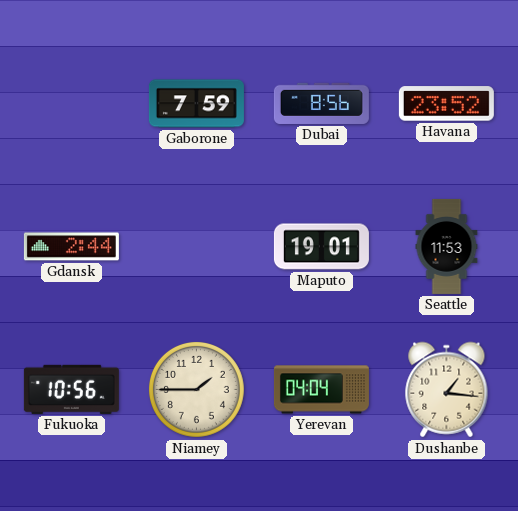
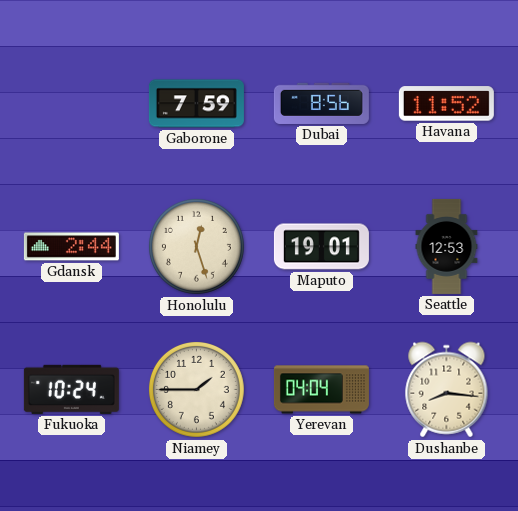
Havana: 23:52 -> 11:52 (446, 104)
Honolulu: none -> 12:27 (196, 246)
Seattle: 11:53 -> 12:53 (447, 246)
Fukuoka: 10:56 -> 10:24 (71, 389)
Dushanbe: 1:16 -> 8:16 (447, 390)
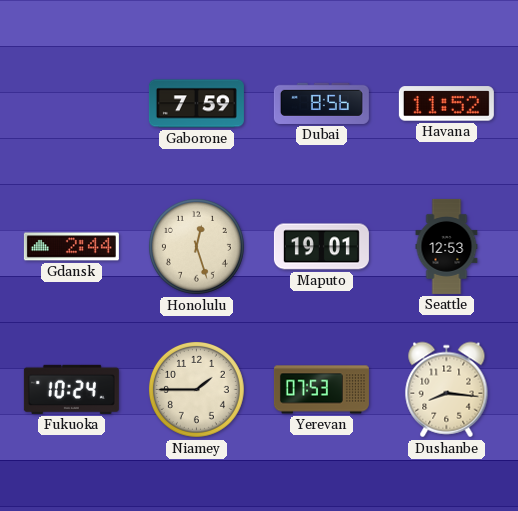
Yerevan: 04:04 -> 07:53 (321, 390)
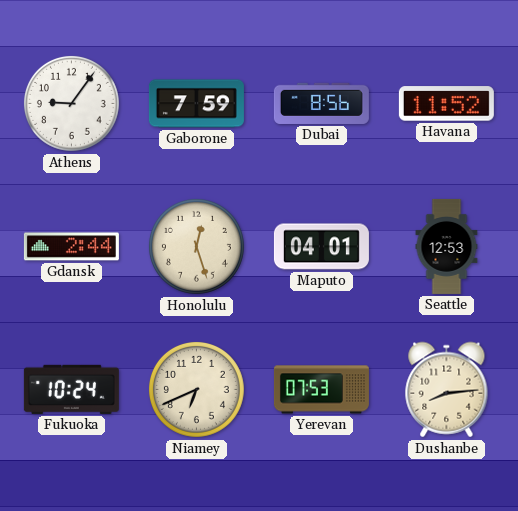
Athens: none -> 9:06 (71, 103)
Maputo: 19:01 -> 04:01 (321, 247)
Niamey: 1:45 -> 6:41 (196, 389)
Dushanbe: 8:16 -> 8:14 (447, 390)
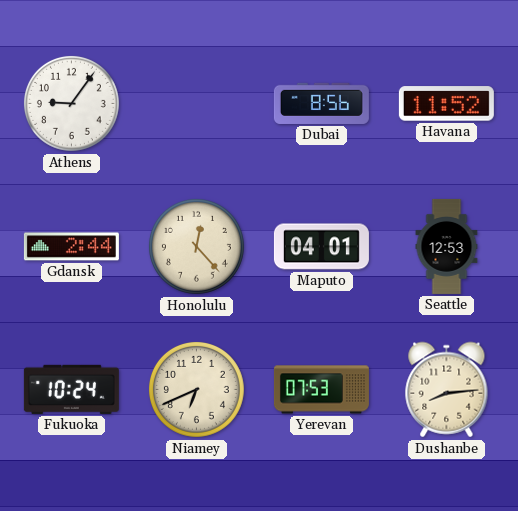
Gaborone: 7:59 -> none (196, 104)
Honolulu: 12:27 -> 12:23 (196, 246)
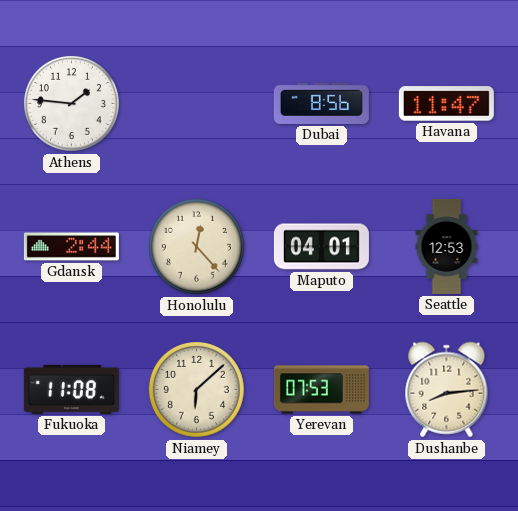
Athens: 9:06 -> 1:46 (71, 103)
Havana: 11:52 -> 11:47 (446, 104)
Fukuoka: 10:24 -> 11:08 (71, 389)
Niamey: 6:41 -> 6:08 (196, 389)
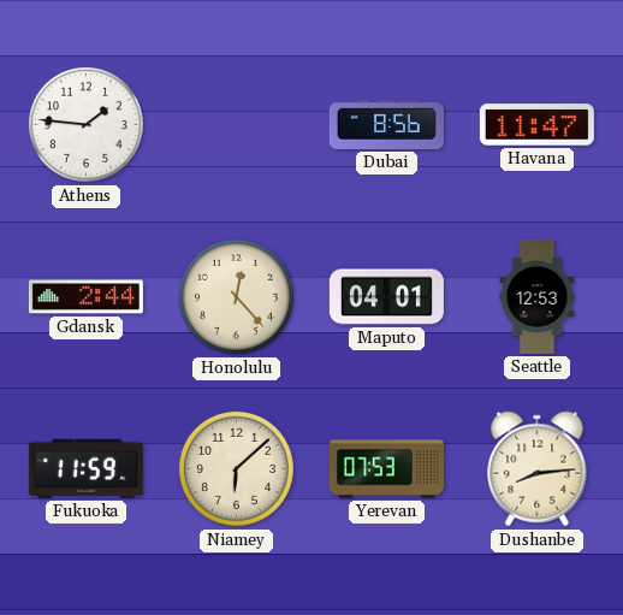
Fukuoka: 11:08 -> 11:59 (85, 468)
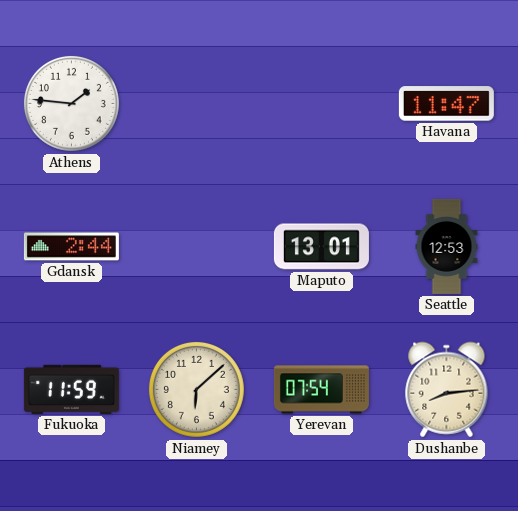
Dubai: 8:56 -> none (386, 124)
Honolulu: 12:23 -> none (236, 296)
Maputo: 04:01 -> 13:01 (321, 247)
Yerevan: 07:53 -> 07:54 (321, 390)
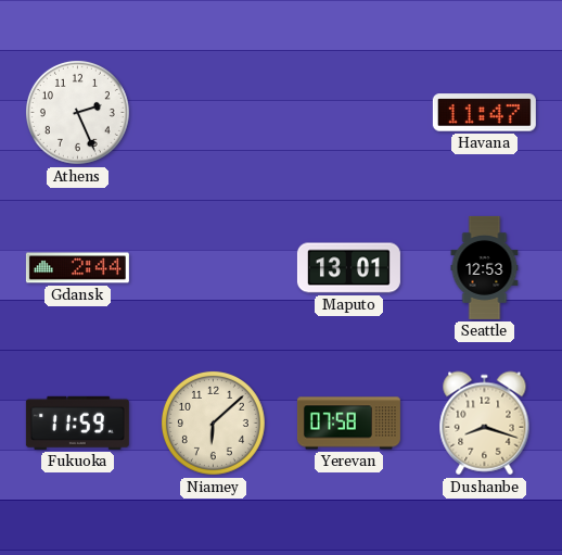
Athens: 1:46 -> 2:26 (77, 112)
Yerevan: 07:54 -> 07:58 (348, 424)
Dushanbe: 8:14 -> 8:18 (485, 424)
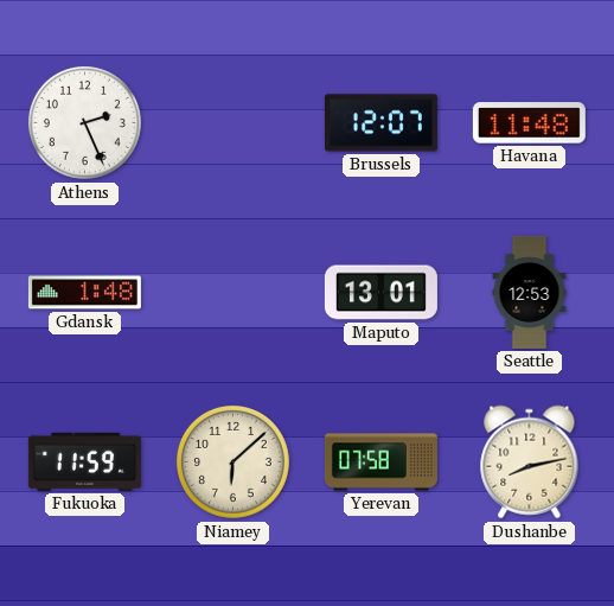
Brussels: none -> 12:07 (380, 123)
Havana: 11:47 -> 11:48 (529, 123)
Gdansk: 2:44 -> 1:48 (84, 293)
Dushanbe: 8:18 -> 8:13 (530, 463)
